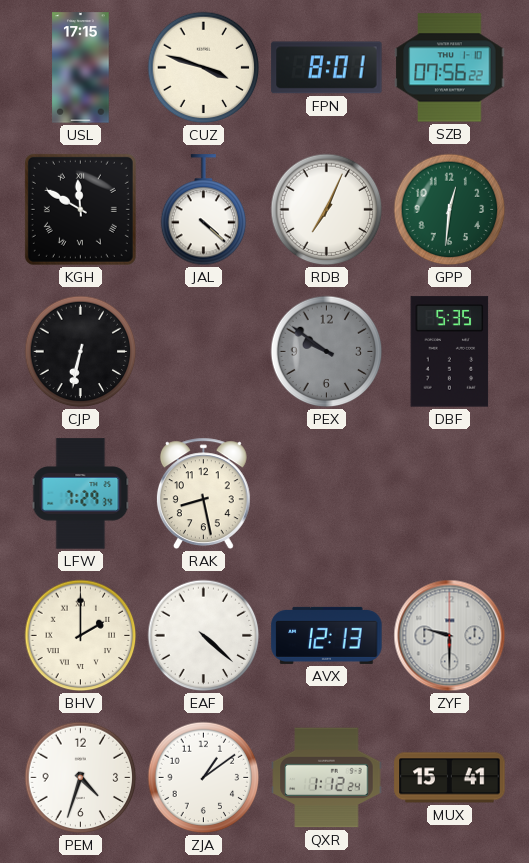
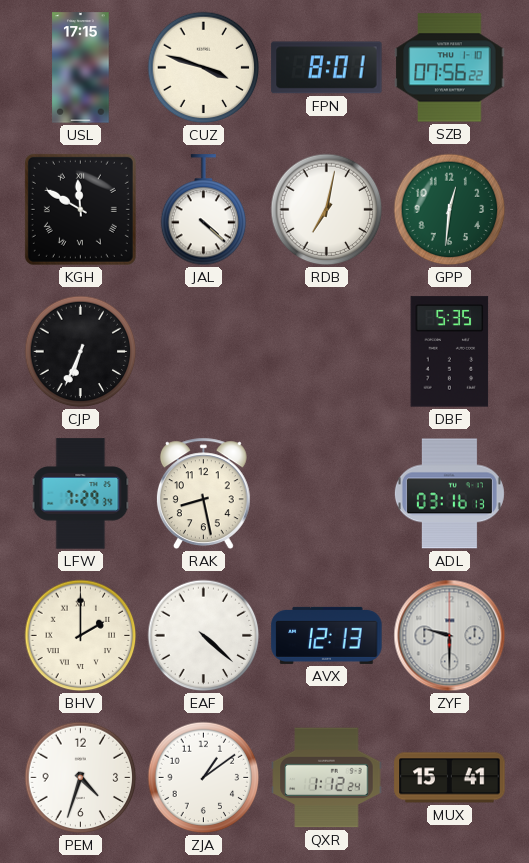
RDB: 7:04 -> 7:02 (327, 210)
CJP: 6:32 -> 6:34 (81, 352)
PEX: 9:51 -> none (327, 352)
ADL: none -> 03:16 (449, 494)
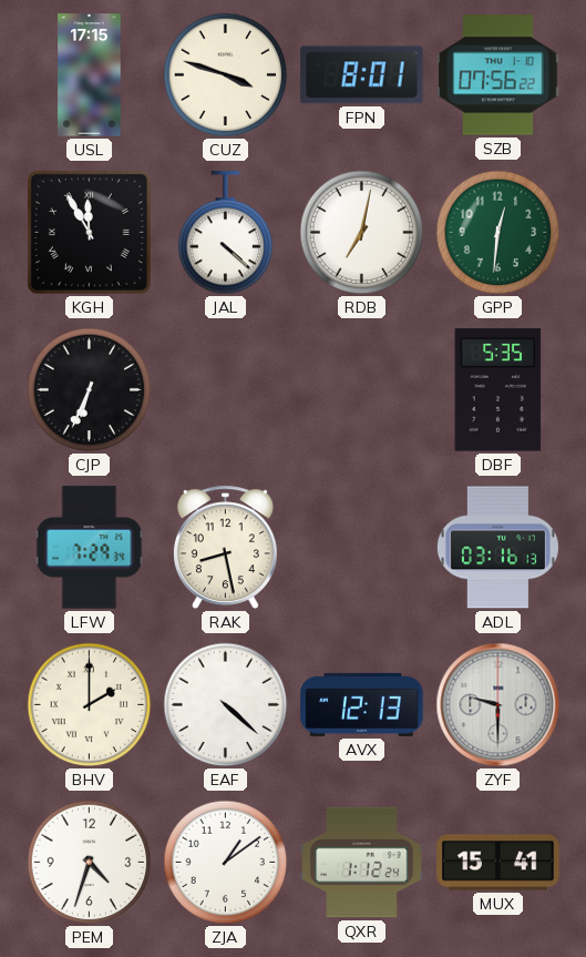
KGH: 11:50 -> 11:55 (89, 232)
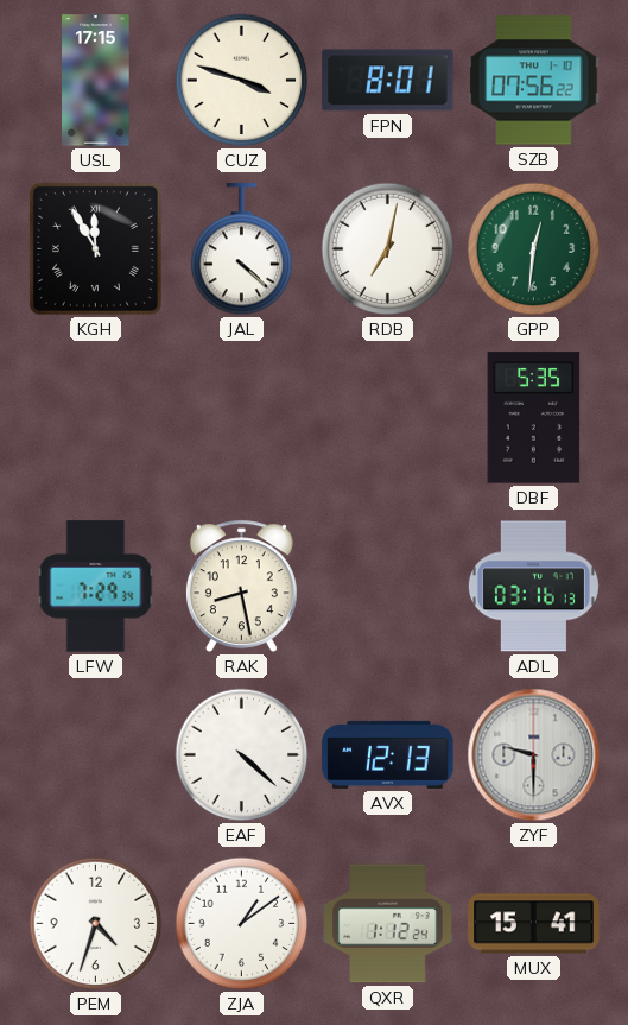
CJP: 6:34 -> none (90, 390)
BHV: 2:00 -> none (90, 705)
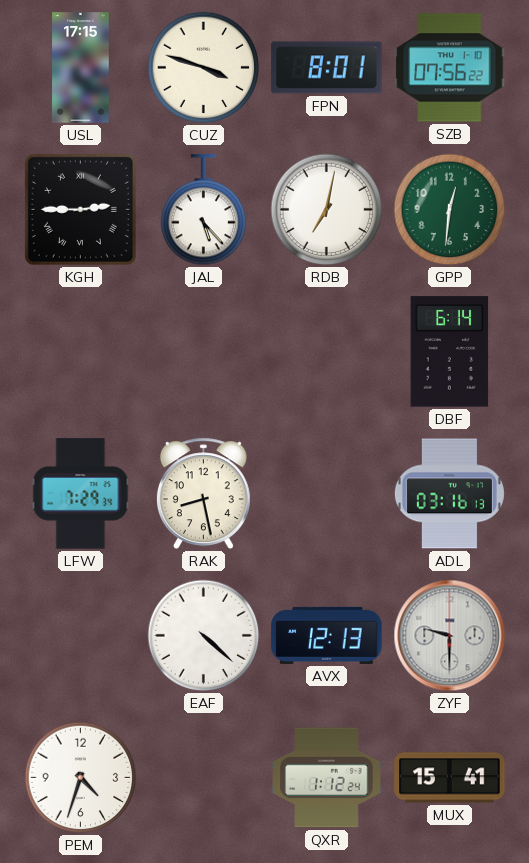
KGH: 11:55 -> 2:45 (80, 209)
JAL: 4:22 -> 5:23 (204, 210)
DBF: 5:35 -> 6:14 (450, 352)
ZJA: 1:09 -> none (242, 924)
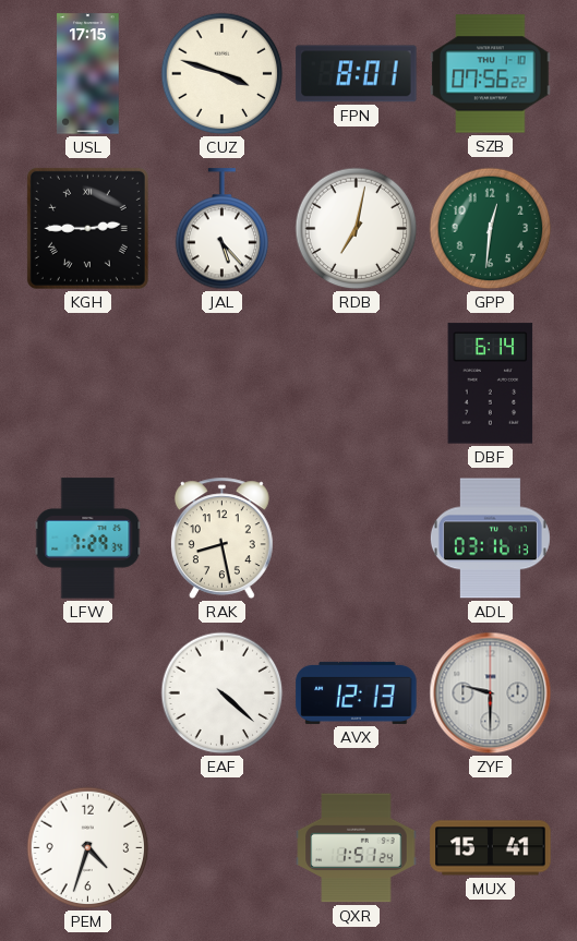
QXR: 1:12 -> 1:51 (357, 848)
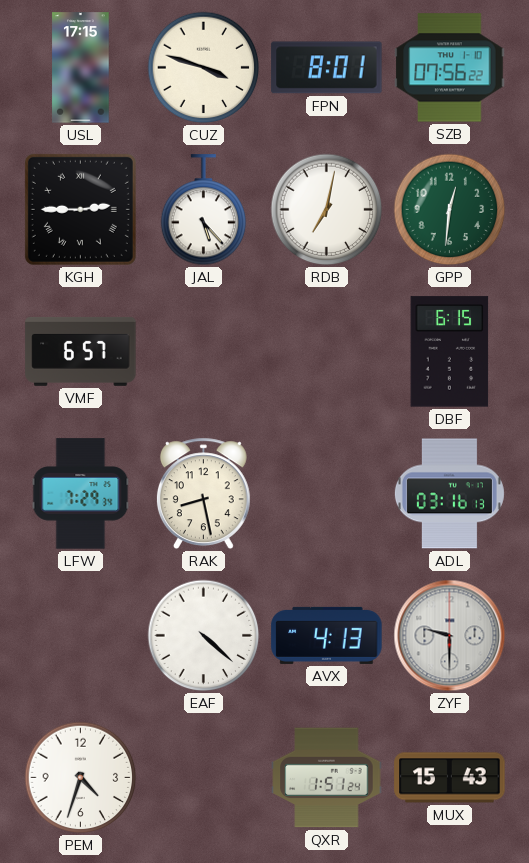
VMF: none -> 6:57 (81, 351)
DBF: 6:14 -> 6:15 (450, 352)
AVX: 12:13 -> 4:13 (327, 635)
MUX: 15:41 -> 15:43 (450, 778)
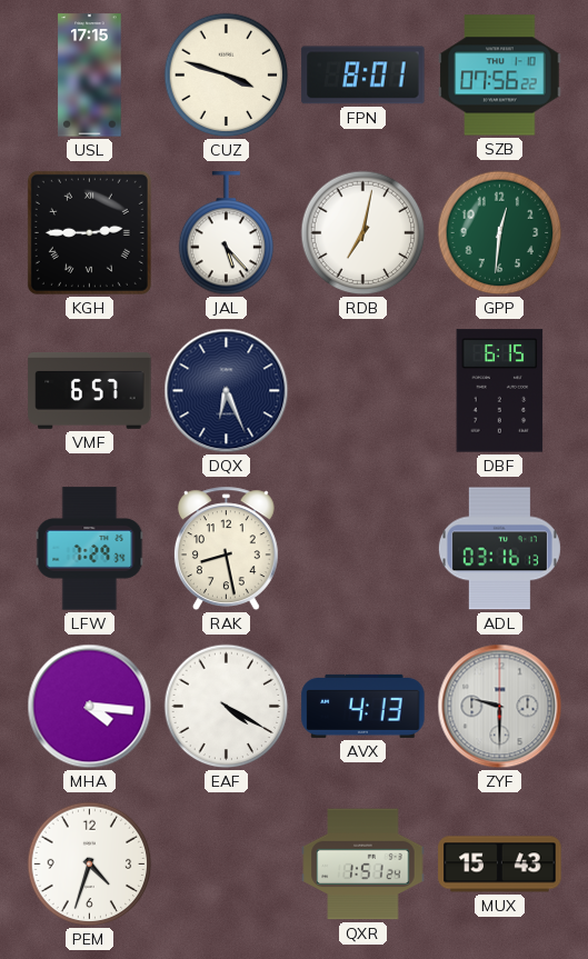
DQX: none -> 6:26 (227, 391)
MHA: none -> 4:16 (90, 707)
EAF: 4:22 -> 4:20 (227, 707)
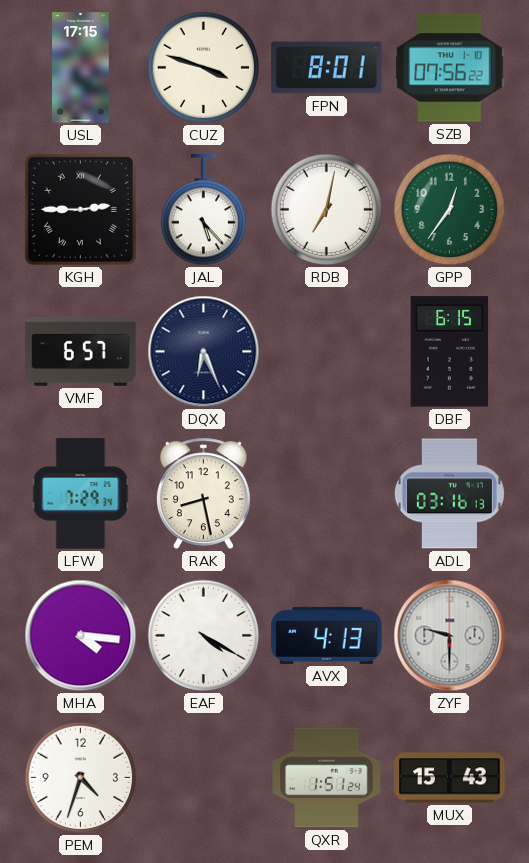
GPP: 12:31 -> 12:36 (450, 210)
